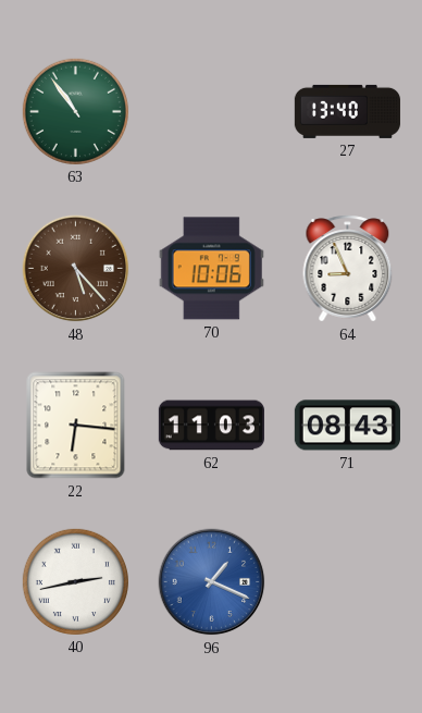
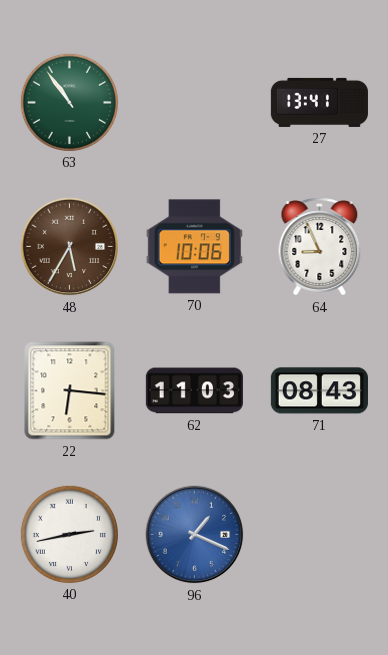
27: 13:40 -> 13:41 (319, 102)
48: 5:23 -> 5:35 (70, 247)
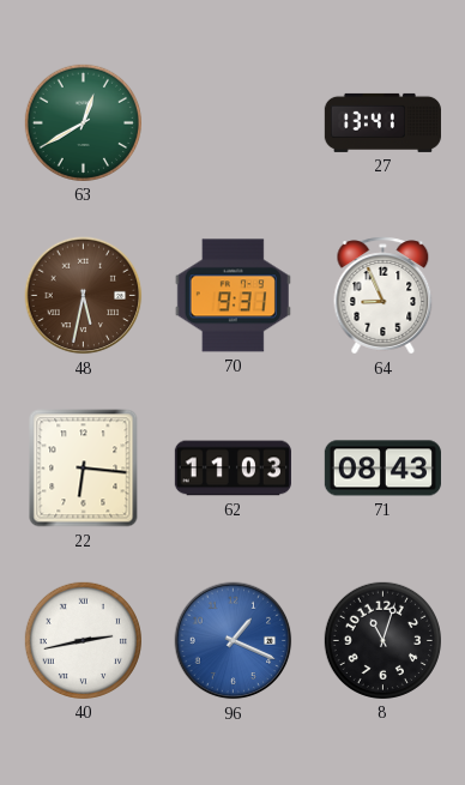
63: 10:54 -> 12:40 (83, 122)
48: 5:35 -> 5:32 (84, 296)
70: 10:06 -> 9:31 (232, 296)
8: none -> 11:03 (382, 640)
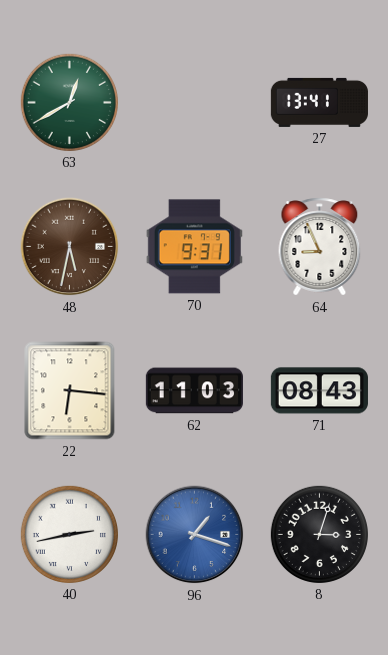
96: 1:19 -> 1:18 (195, 535)
8: 11:03 -> 3:03 (319, 534)
